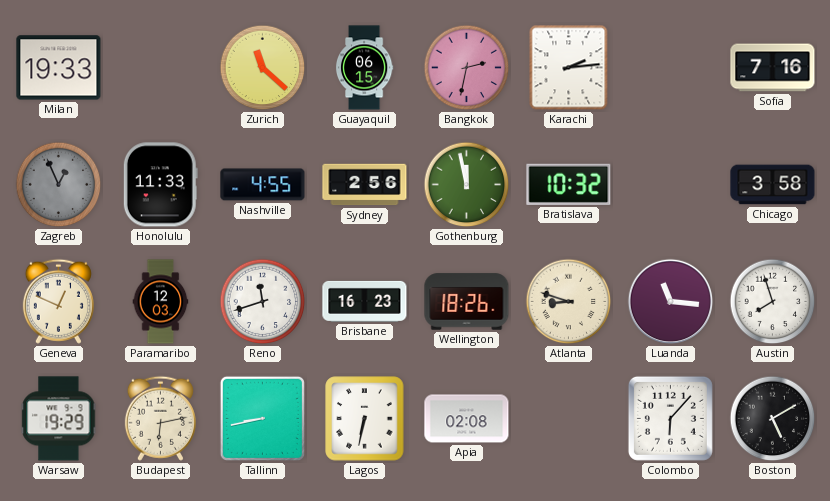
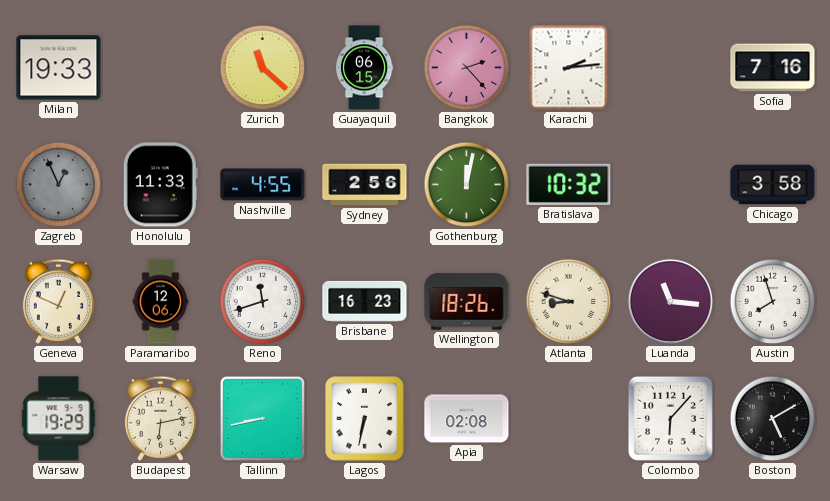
Bangkok: 2:32 -> 2:23 (467, 68)
Gothenburg: 11:58 -> 12:02 (467, 185)
Paramaribo: 12:03 -> 12:06 (161, 302)
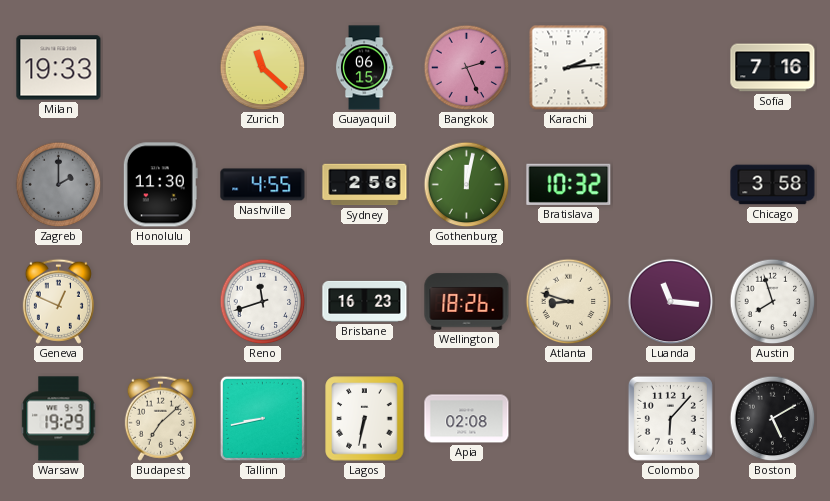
Bangkok: 2:23 -> 2:26 (467, 68)
Zagreb: 12:56 -> 2:00 (59, 185)
Honolulu: 11:33 -> 11:30 (160, 185)
Paramaribo: 12:06 -> none (161, 302)
Budapest: 6:13 -> 7:08 (160, 418)
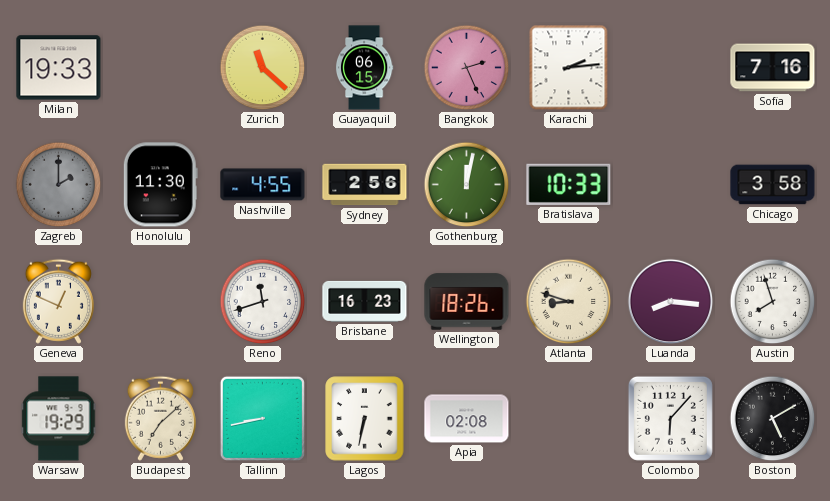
Bratislava: 10:32 -> 10:33 (569, 184)
Luanda: 11:16 -> 8:16 (671, 302)
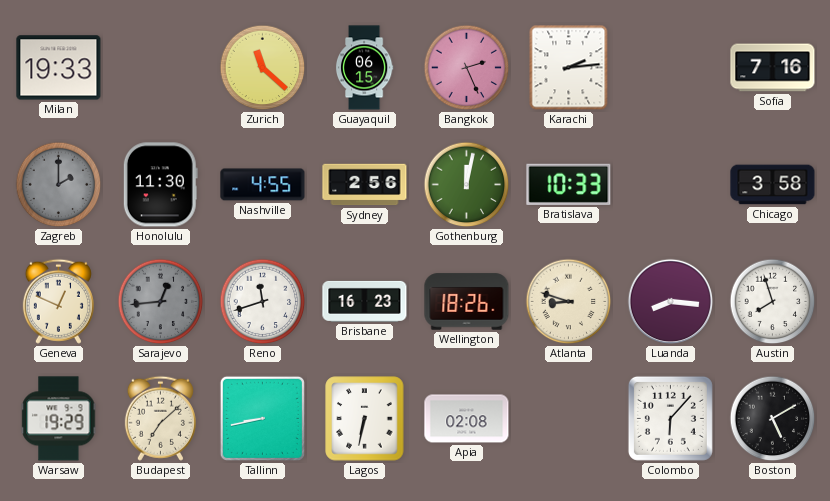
Sarajevo: none -> 12:44 (161, 302)
